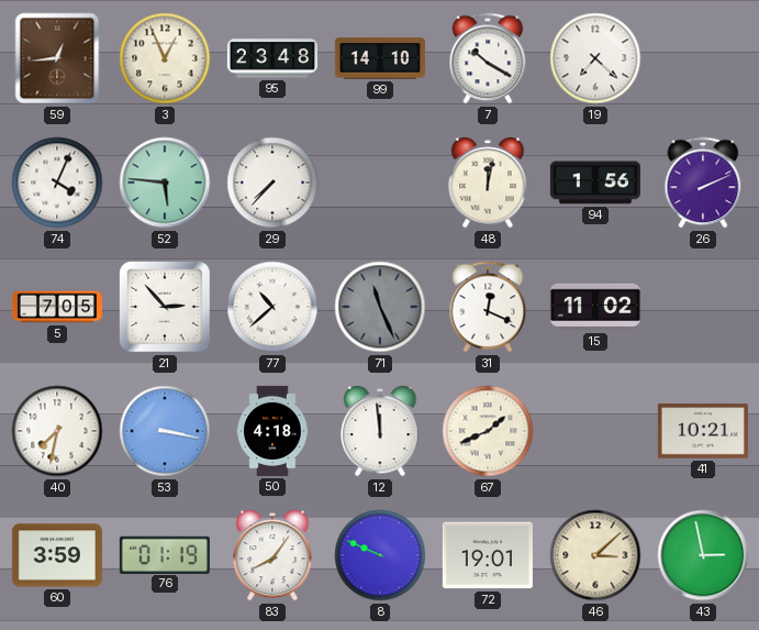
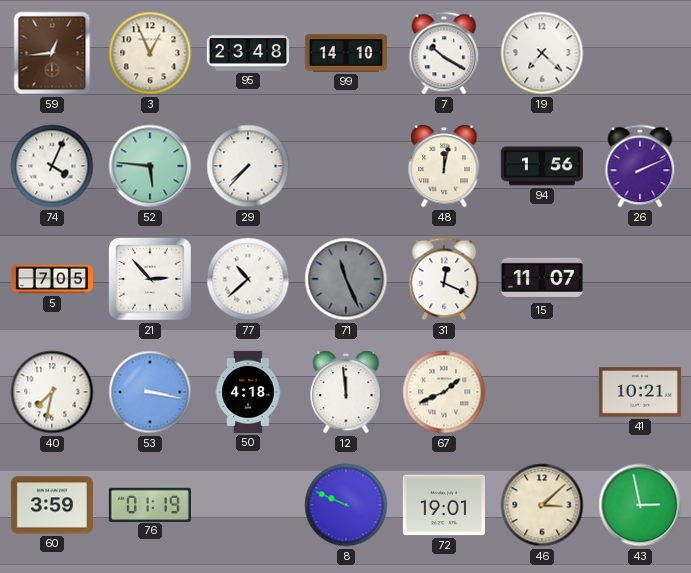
15: 11:02 -> 11:07 (542, 279)
83: 8:06 -> none (272, 555)
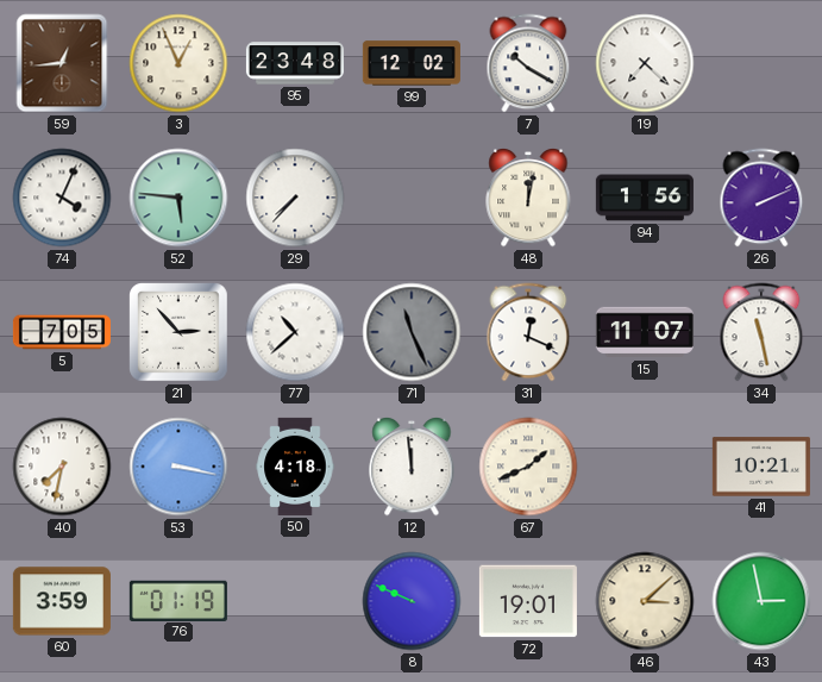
99: 14:10 -> 12:02 (412, 63)
34: none -> 11:28 (761, 332)
